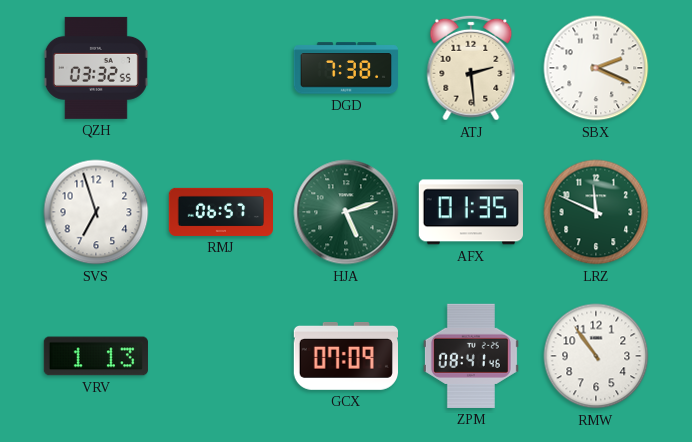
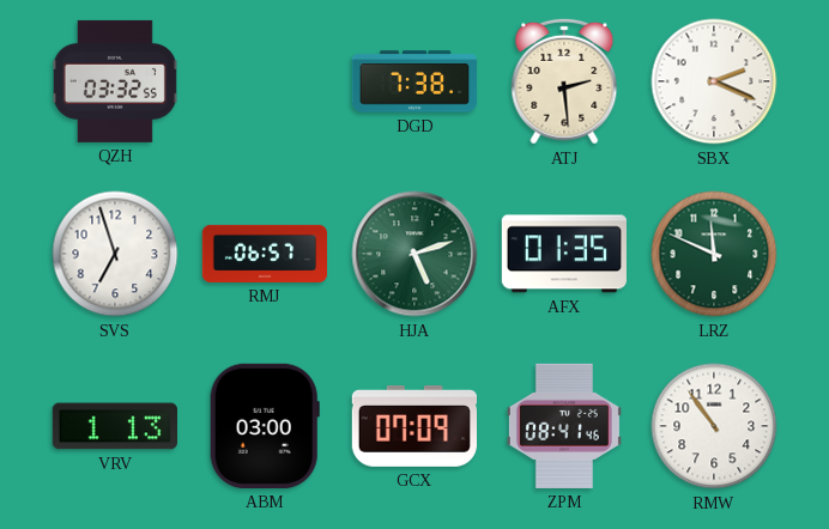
ABM: none -> 03:00 (265, 426)
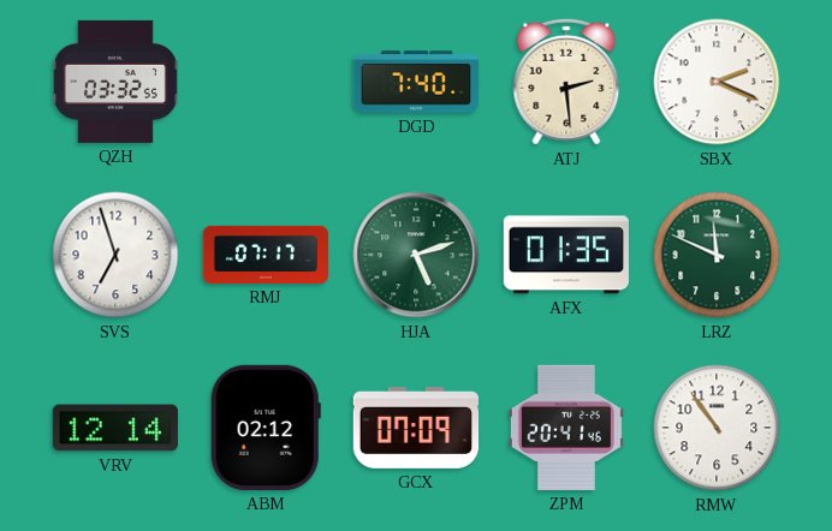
DGD: 7:38 -> 7:40 (415, 82)
RMJ: 06:57 -> 07:17 (265, 255)
VRV: 1:13 -> 12:14 (115, 428)
ABM: 03:00 -> 02:12 (266, 428)
ZPM: 08:41 -> 20:41 (566, 428)
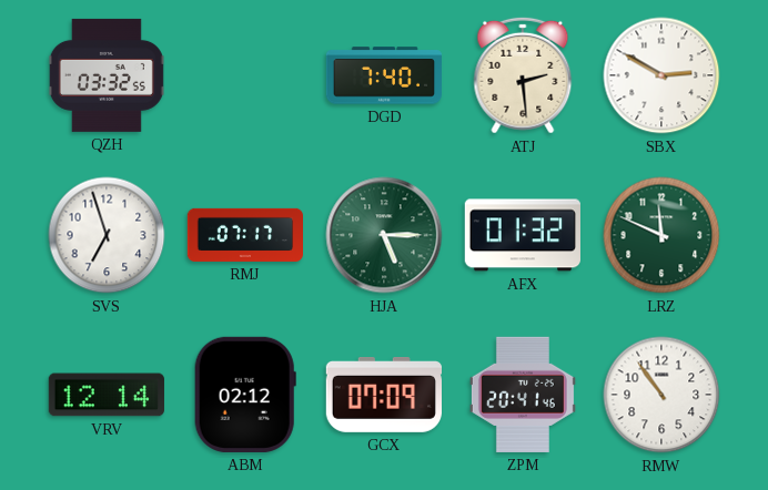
SBX: 2:19 -> 2:50 (661, 75)
HJA: 5:12 -> 5:15 (384, 235)
AFX: 01:35 -> 01:32 (523, 235)
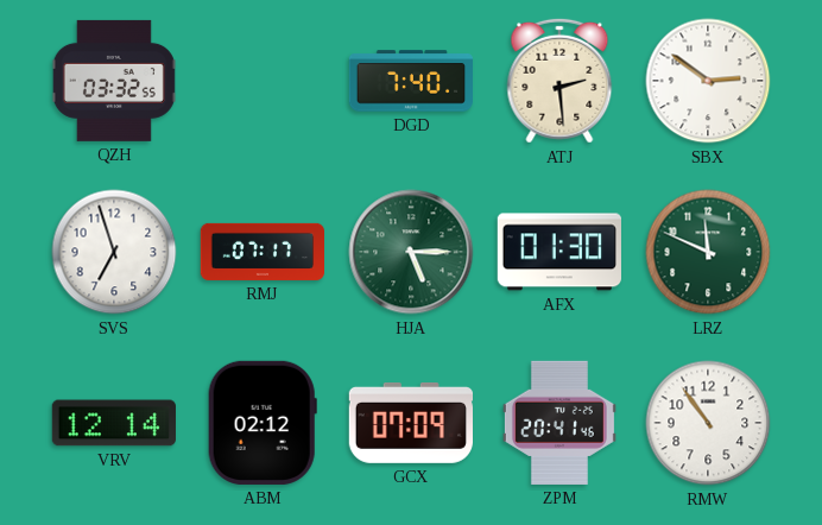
SBX: 2:50 -> 2:51 (708, 81)
AFX: 01:32 -> 01:30 (559, 252)
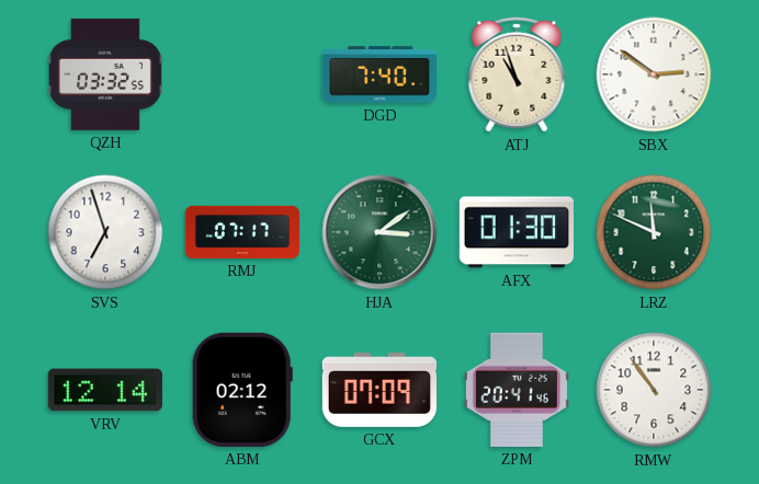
ATJ: 2:29 -> 10:57 (517, 74)
HJA: 5:15 -> 3:09 (379, 232)
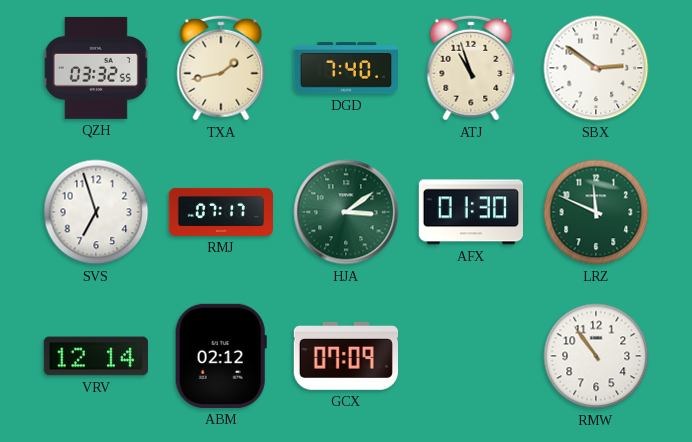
TXA: none -> 1:43 (221, 68)
ZPM: 20:41 -> none (517, 390)
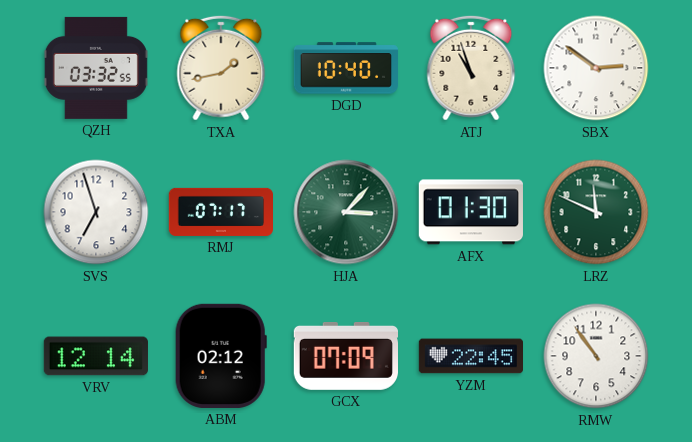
DGD: 7:40 -> 10:40 (345, 68)
HJA: 3:09 -> 3:07 (346, 212)
YZM: none -> 22:45 (470, 356)
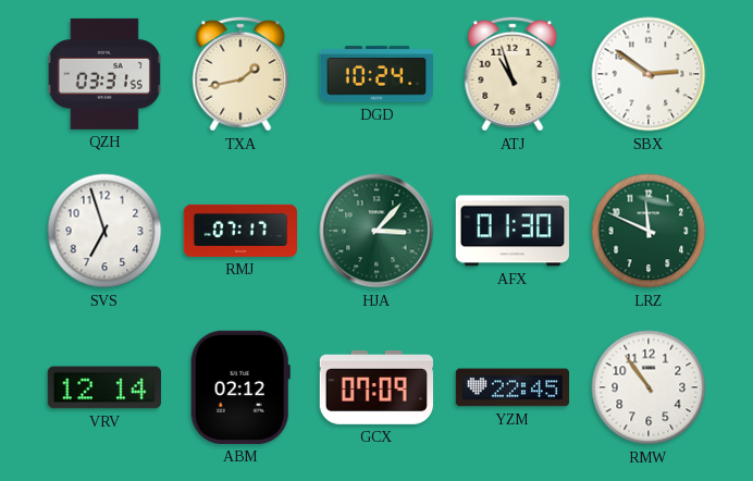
QZH: 03:32 -> 03:31 (104, 74)
DGD: 10:40 -> 10:24 (375, 74)
